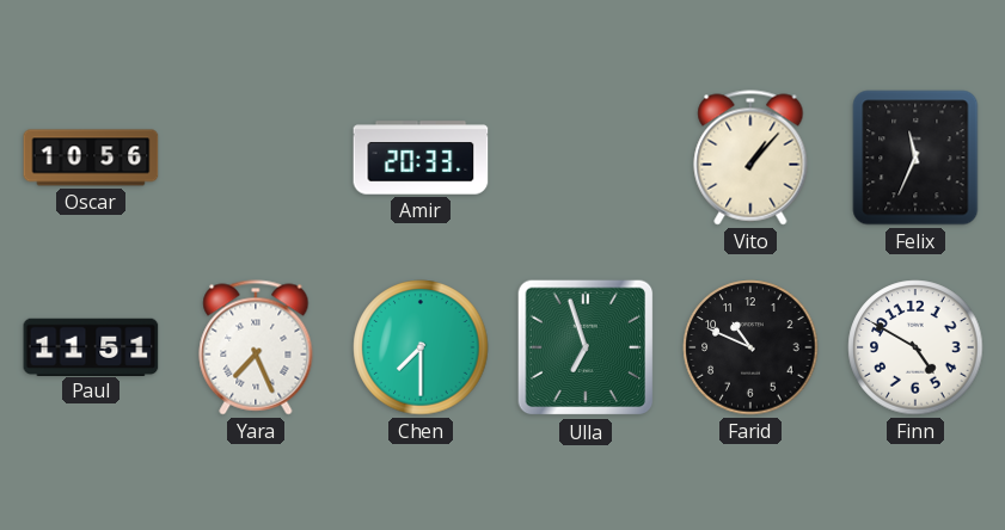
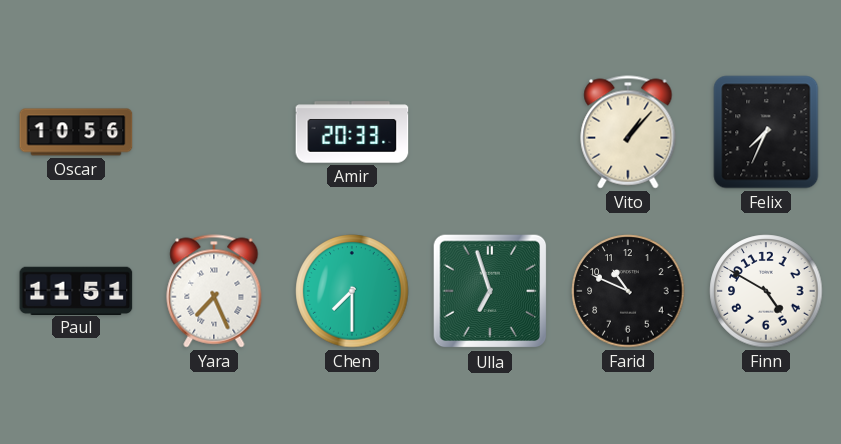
Felix: 11:34 -> 7:34 (766, 132)
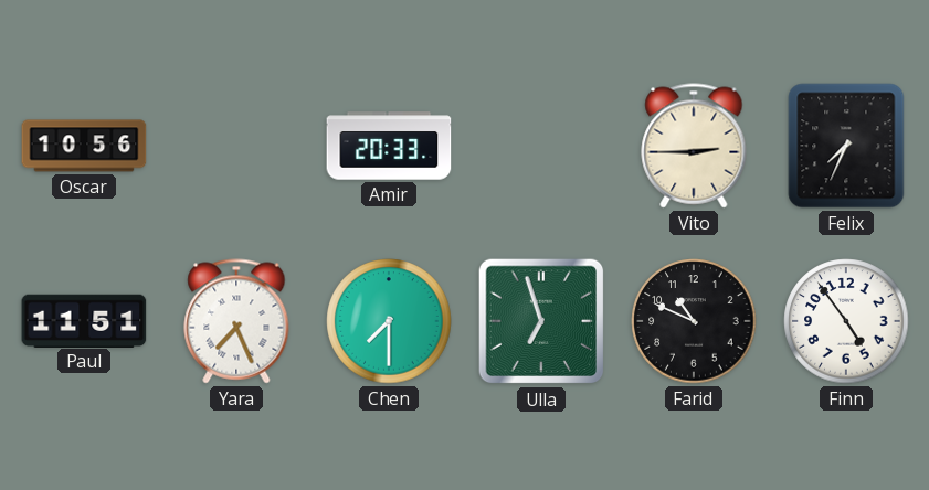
Vito: 1:07 -> 2:45 (694, 146)
Finn: 4:50 -> 4:54 (846, 321)
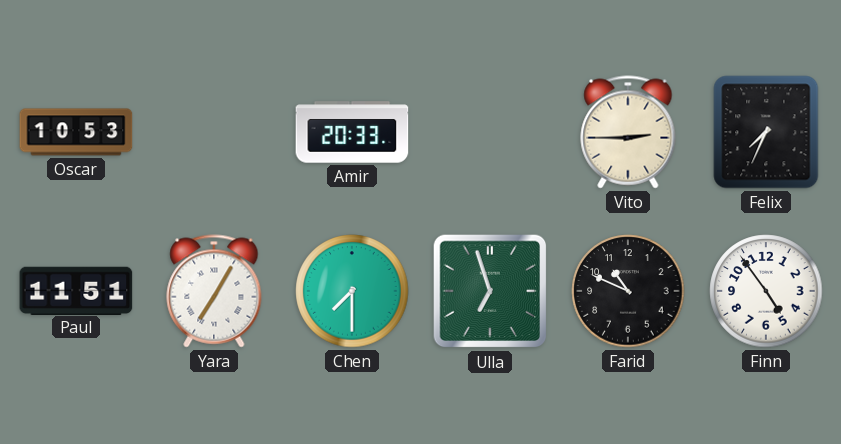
Oscar: 10:56 -> 10:53 (76, 132)
Yara: 7:26 -> 7:05 (214, 291)
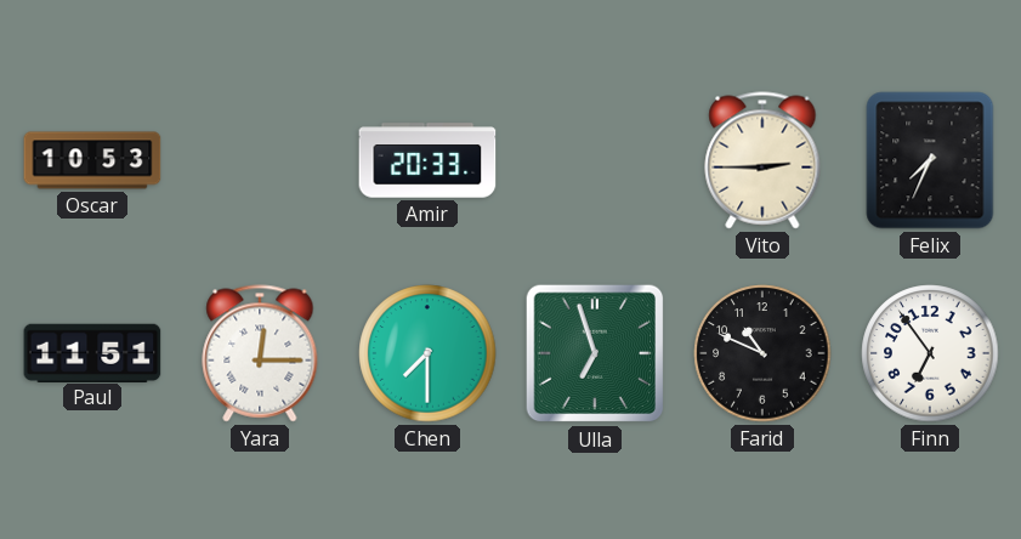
Yara: 7:05 -> 12:15 (260, 353)
Finn: 4:54 -> 6:54 (930, 353)
